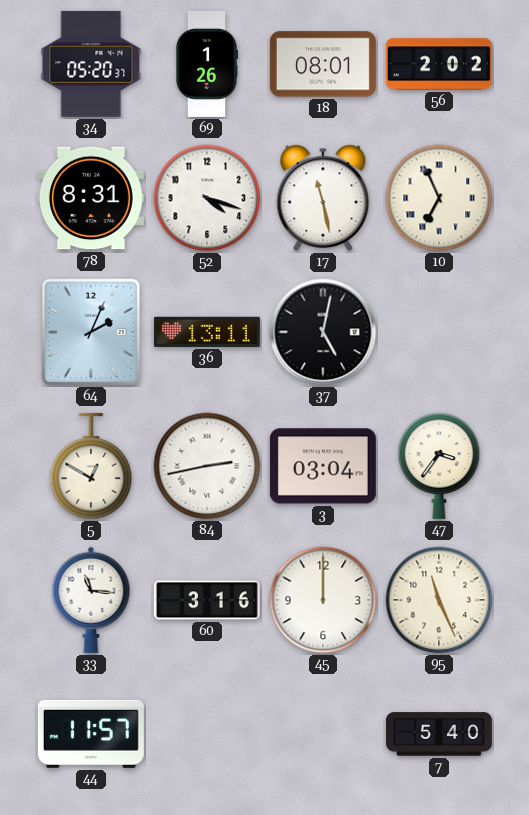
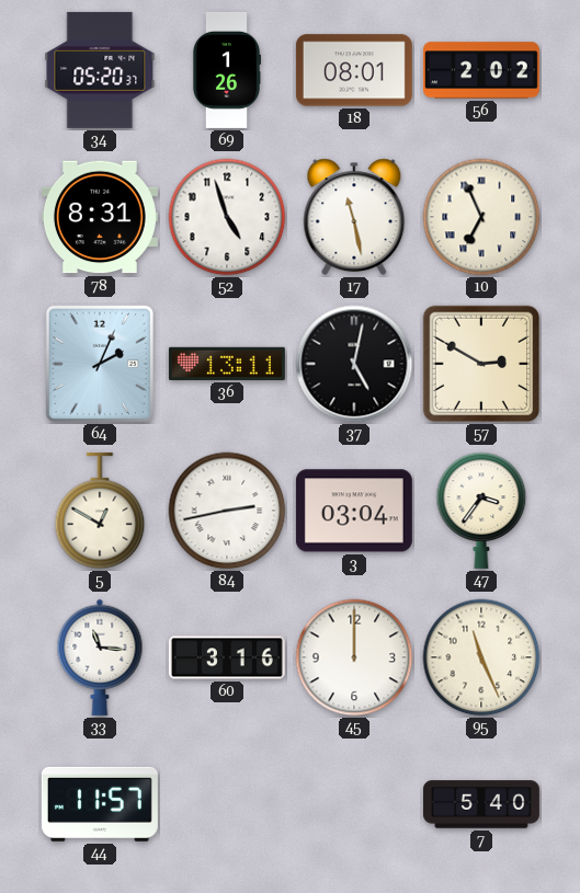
52: 4:18 -> 4:57 (227, 217)
57: none -> 2:50 (481, 364)
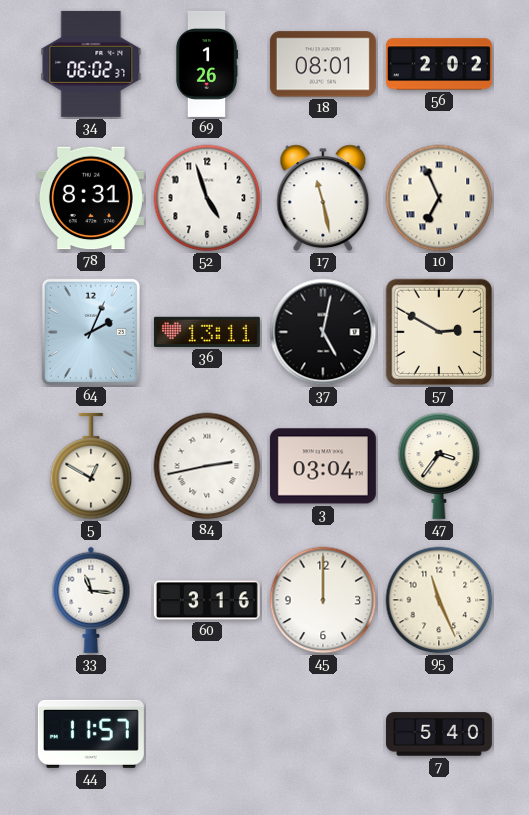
34: 05:20 -> 06:02 (91, 64)
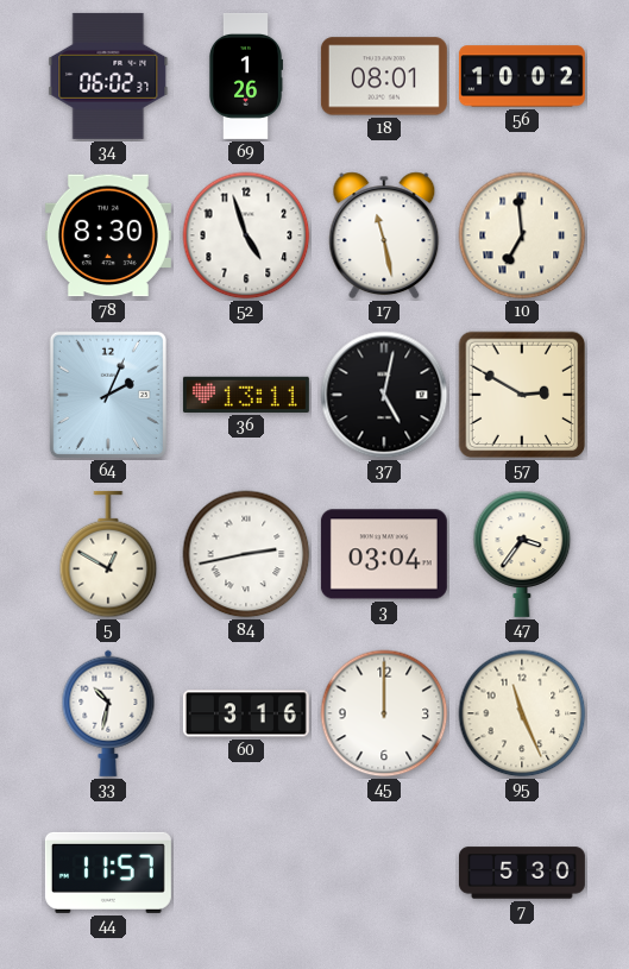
56: 2:02 -> 10:02 (522, 76)
78: 8:31 -> 8:30 (108, 235)
10: 6:56 -> 6:59 (522, 235)
33: 11:16 -> 10:32 (108, 713)
7: 5:40 -> 5:30 (522, 873)
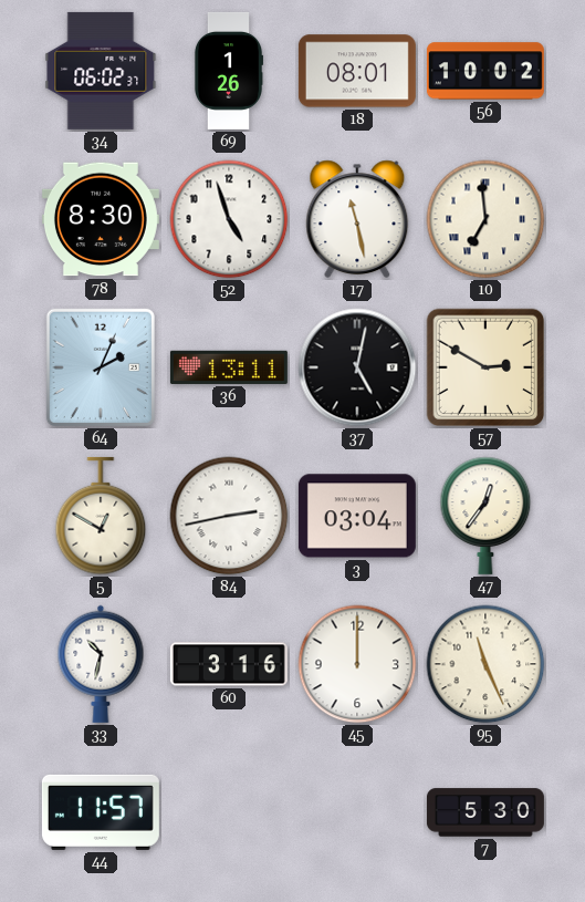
47: 3:36 -> 12:36 (485, 516)
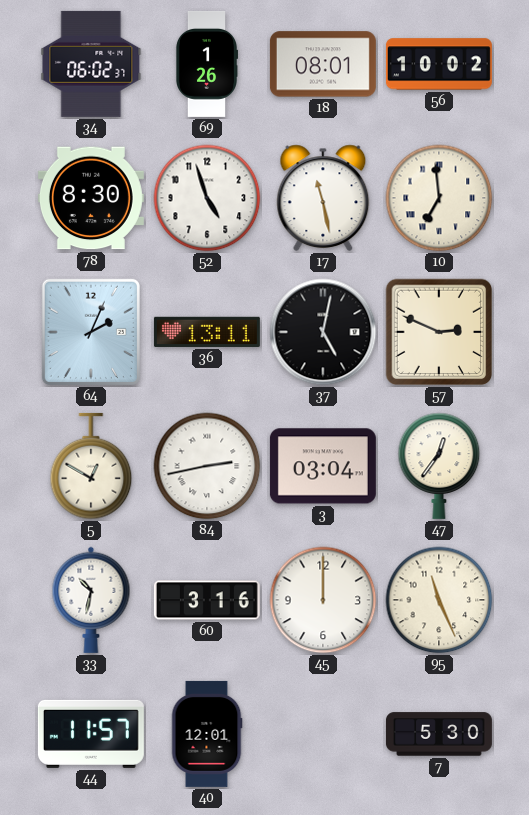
57: 2:50 -> 2:49 (439, 332)
40: none -> 12:01 (207, 734)
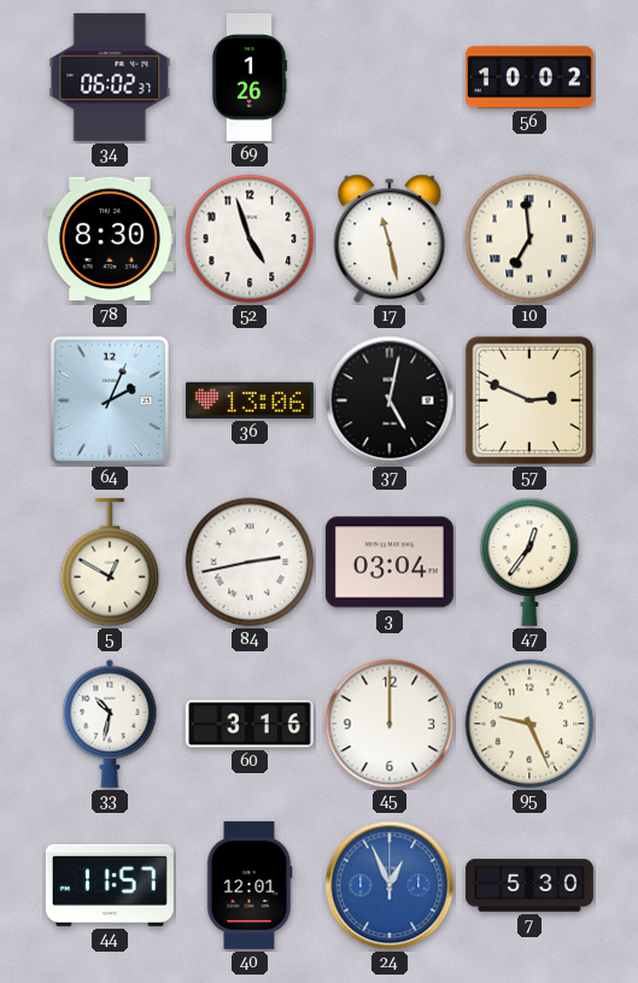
18: 08:01 -> none (323, 64)
36: 13:11 -> 13:06 (250, 400)
95: 11:26 -> 9:26 (529, 724)
24: none -> 12:56 (390, 885)
